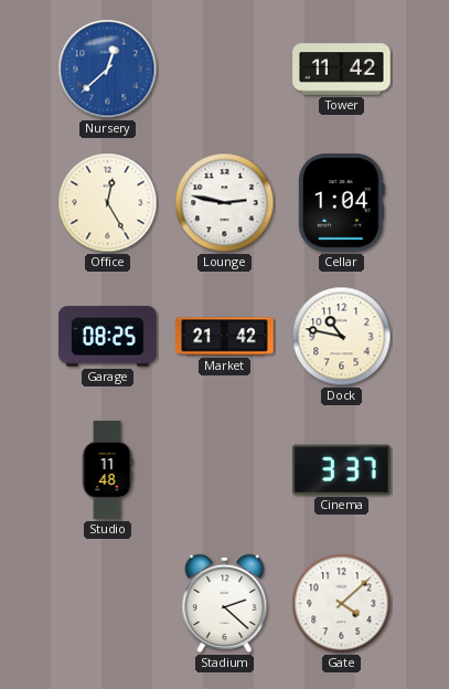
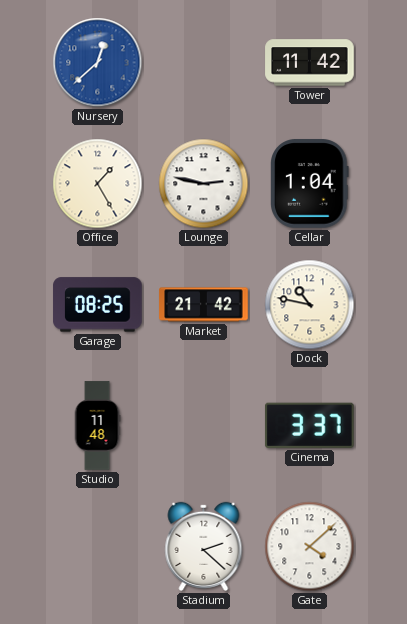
Office: 12:25 -> 1:25 (98, 184)
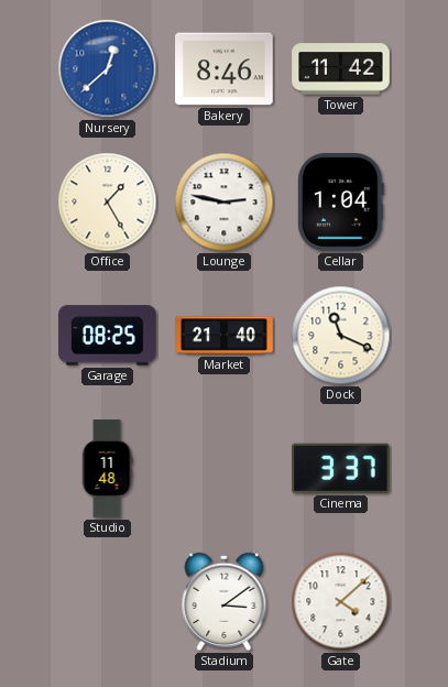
Bakery: none -> 8:46 (225, 69)
Market: 21:42 -> 21:40 (225, 336)
Dock: 10:47 -> 11:19 (341, 336)
Stadium: 2:22 -> 3:09 (225, 601)
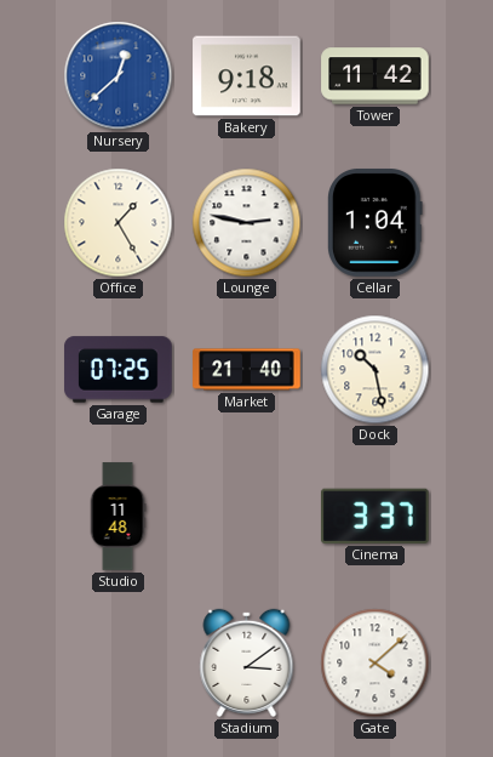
Bakery: 8:46 -> 9:18 (247, 76)
Garage: 08:25 -> 07:25 (119, 370)
Dock: 11:19 -> 10:28 (376, 370)
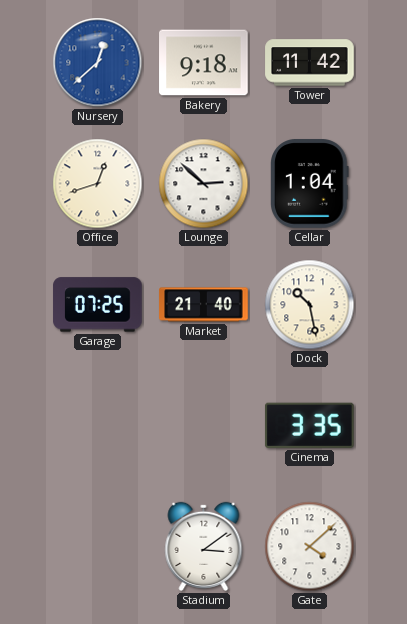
Office: 1:25 -> 12:42 (98, 184)
Lounge: 2:47 -> 2:52 (204, 184)
Studio: 11:48 -> none (117, 517)
Cinema: 3:37 -> 3:35 (309, 425)
